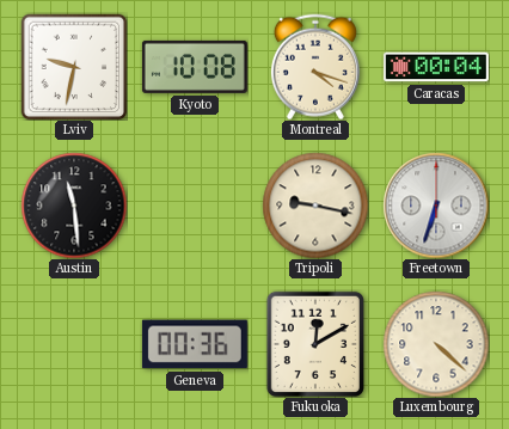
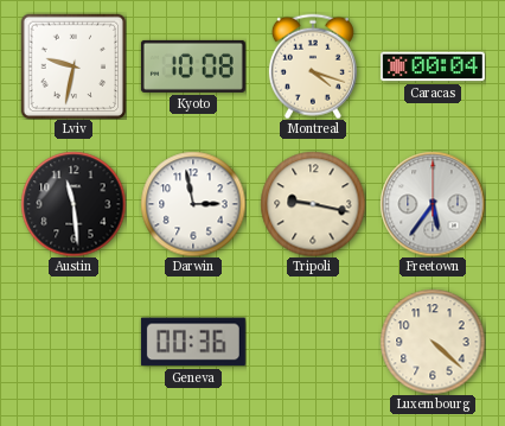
Darwin: none -> 2:58 (193, 204)
Freetown: 6:33 -> 5:36 (433, 204)
Fukuoka: 12:10 -> none (315, 343)
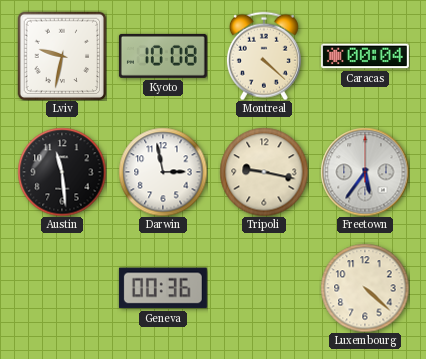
Montreal: 4:18 -> 4:22 (264, 56)
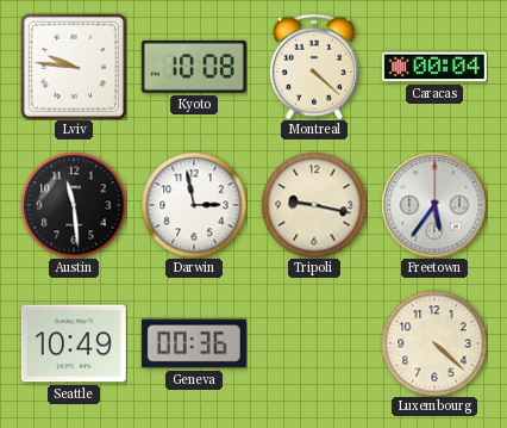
Lviv: 9:32 -> 9:46 (74, 67)
Seattle: none -> 10:49 (74, 343)
